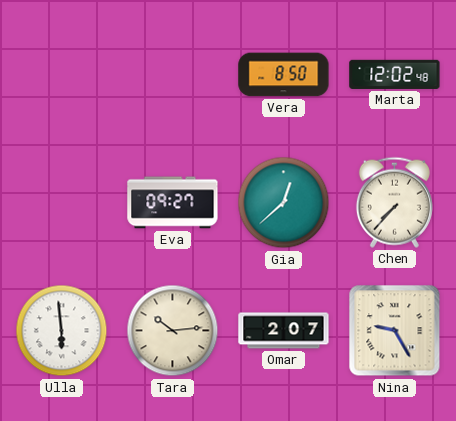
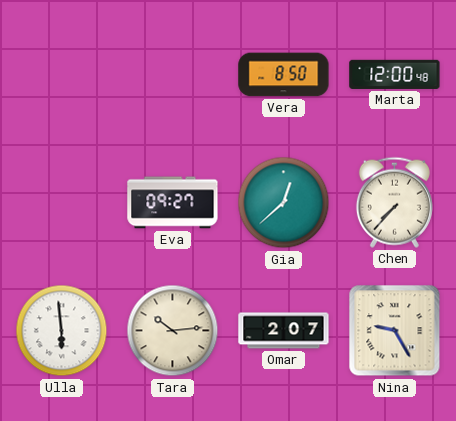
Marta: 12:02 -> 12:00 (395, 74)
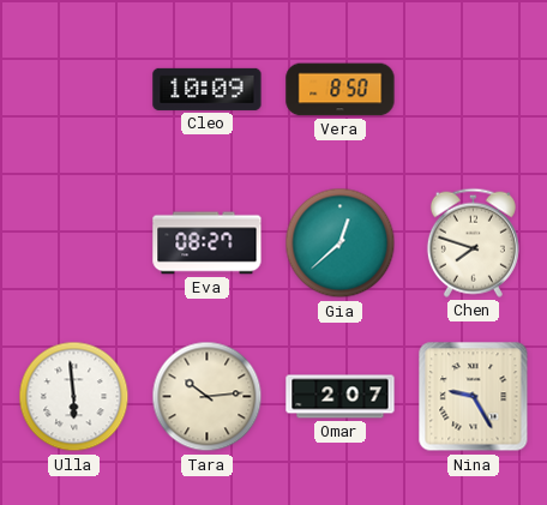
Cleo: none -> 10:09 (208, 89)
Marta: 12:00 -> none (395, 74)
Eva: 09:27 -> 08:27 (208, 244)
Chen: 7:37 -> 7:48 (473, 242)
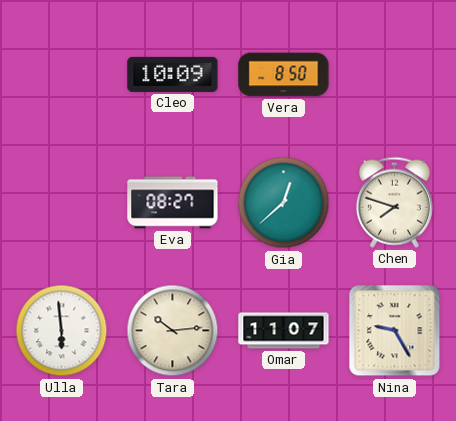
Omar: 2:07 -> 11:07 (284, 331)
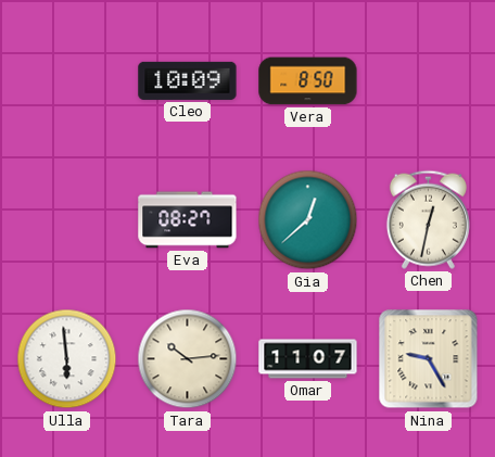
Chen: 7:48 -> 12:32 (428, 219)
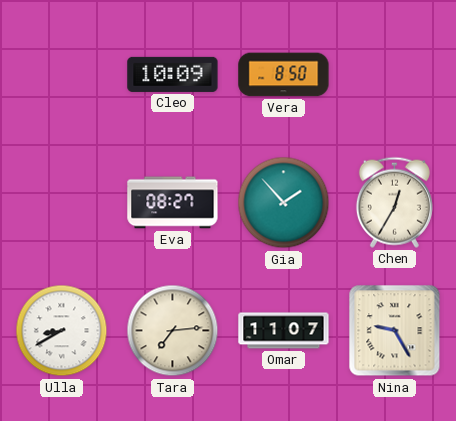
Gia: 12:38 -> 1:53 (284, 203)
Chen: 12:32 -> 12:35 (394, 202)
Ulla: 5:59 -> 8:40 (62, 331)
Tara: 10:14 -> 7:14 (173, 331)
